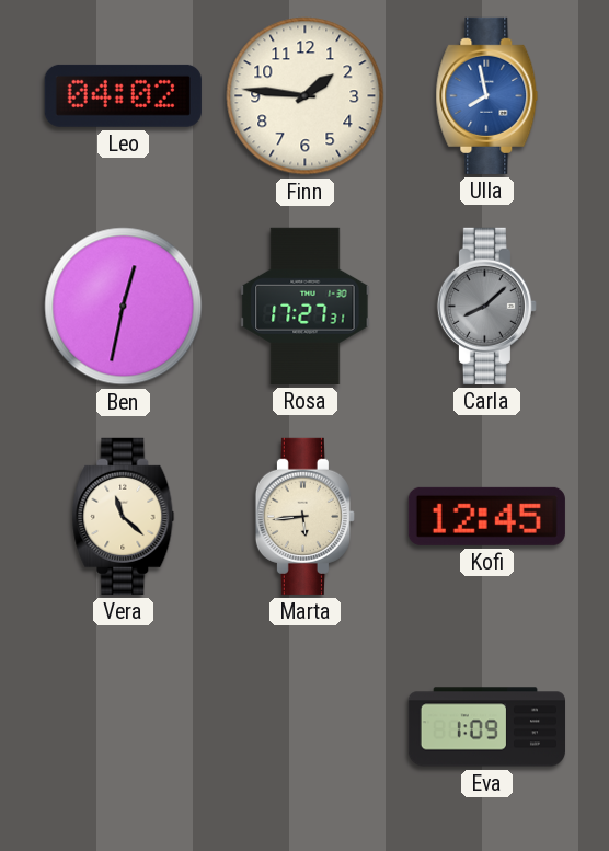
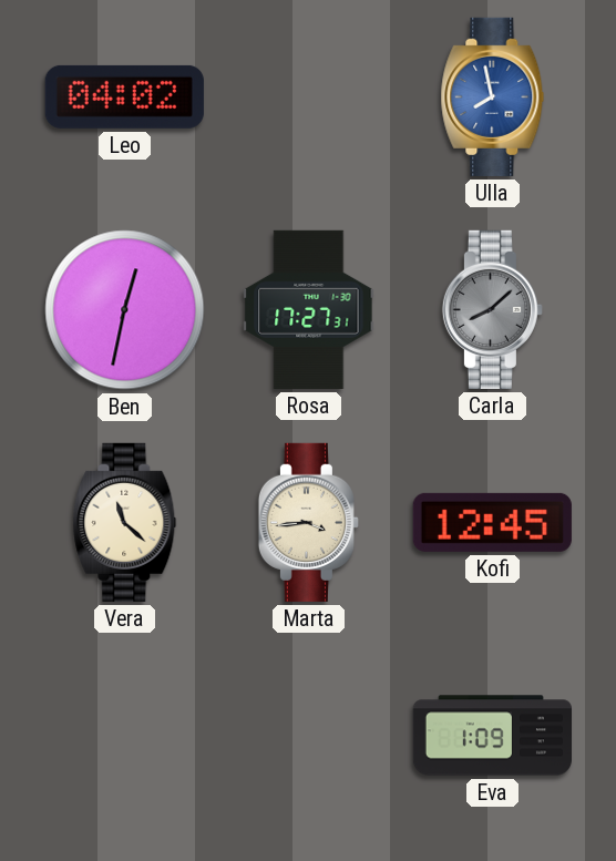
Finn: 1:46 -> none (306, 96)
Marta: 5:44 -> 3:44 (308, 522)
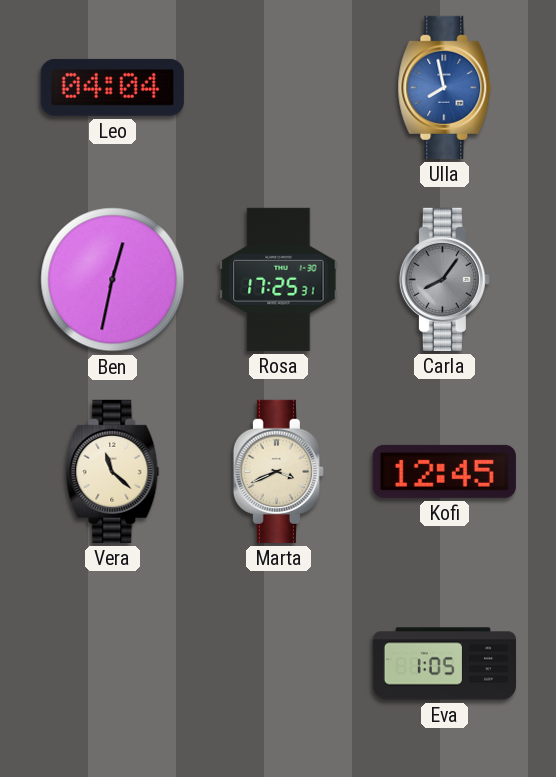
Leo: 04:02 -> 04:04 (112, 87)
Rosa: 17:27 -> 17:25 (279, 279)
Carla: 8:08 -> 8:06 (444, 279)
Marta: 3:44 -> 3:41 (278, 471)
Eva: 1:09 -> 1:05 (444, 664)
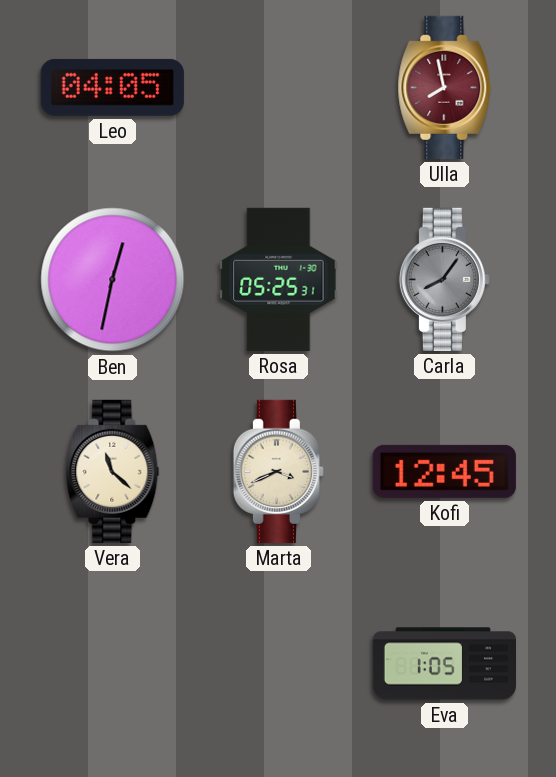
Leo: 04:04 -> 04:05 (112, 87)
Ulla dial: blue -> burgundy (445, 87)
Rosa: 17:25 -> 05:25 (279, 279)
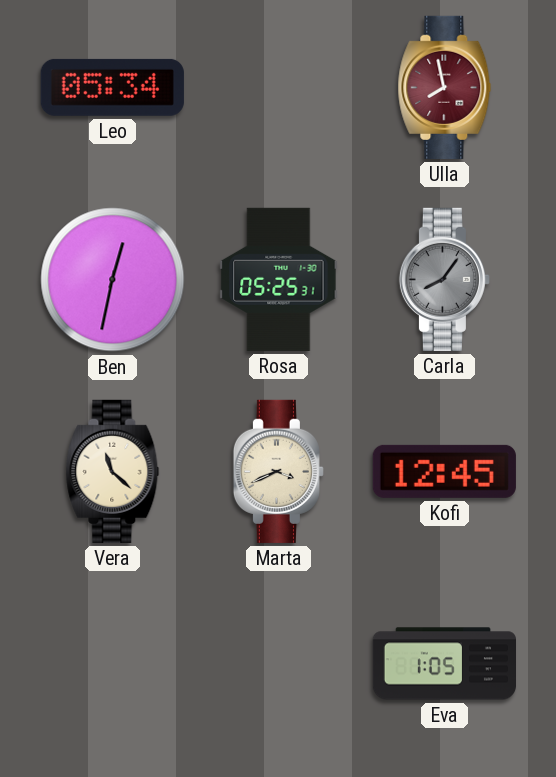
Leo: 04:05 -> 05:34 (112, 87)
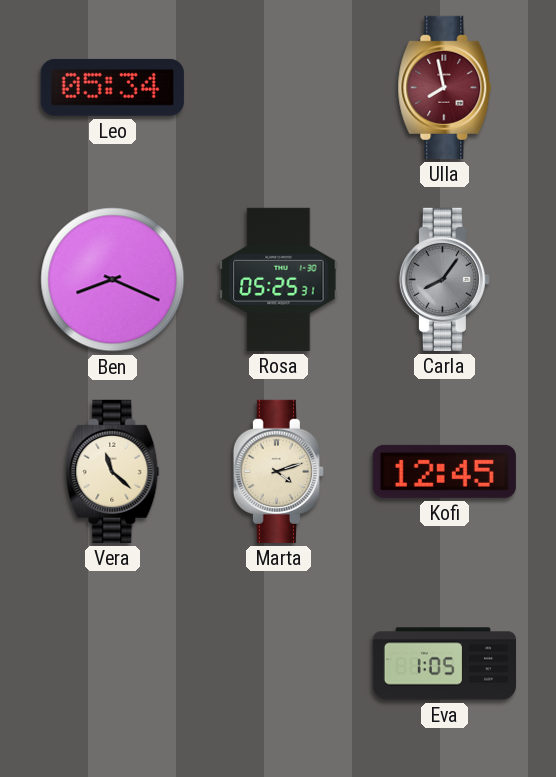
Ben: 12:32 -> 8:19 (113, 280)
Marta: 3:41 -> 4:12 (278, 471)
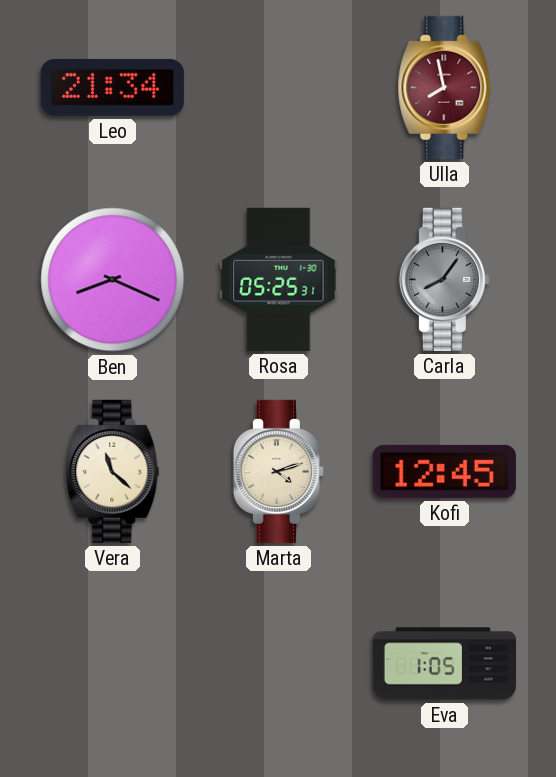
Leo: 05:34 -> 21:34 (112, 87)
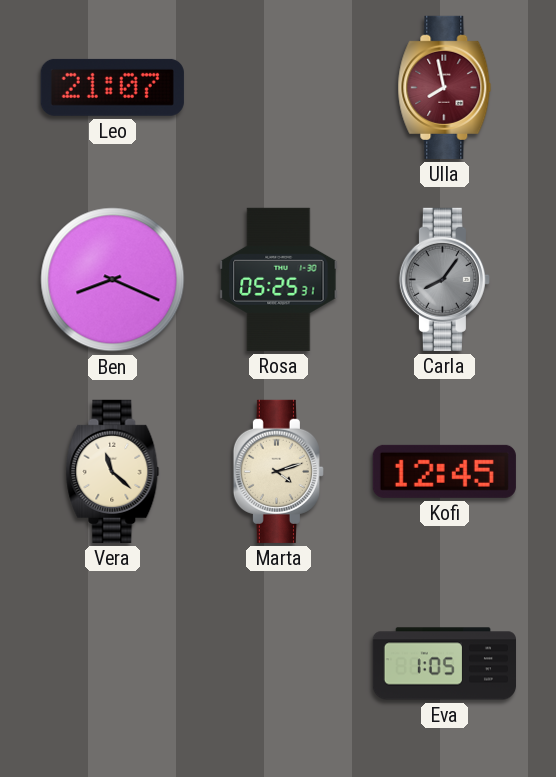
Leo: 21:34 -> 21:07 (112, 87)
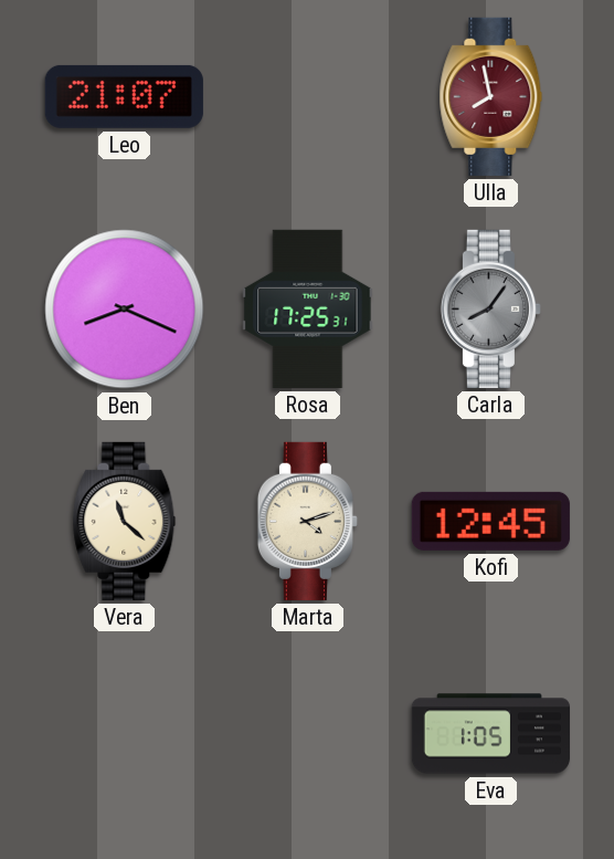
Rosa: 05:25 -> 17:25 (308, 308)
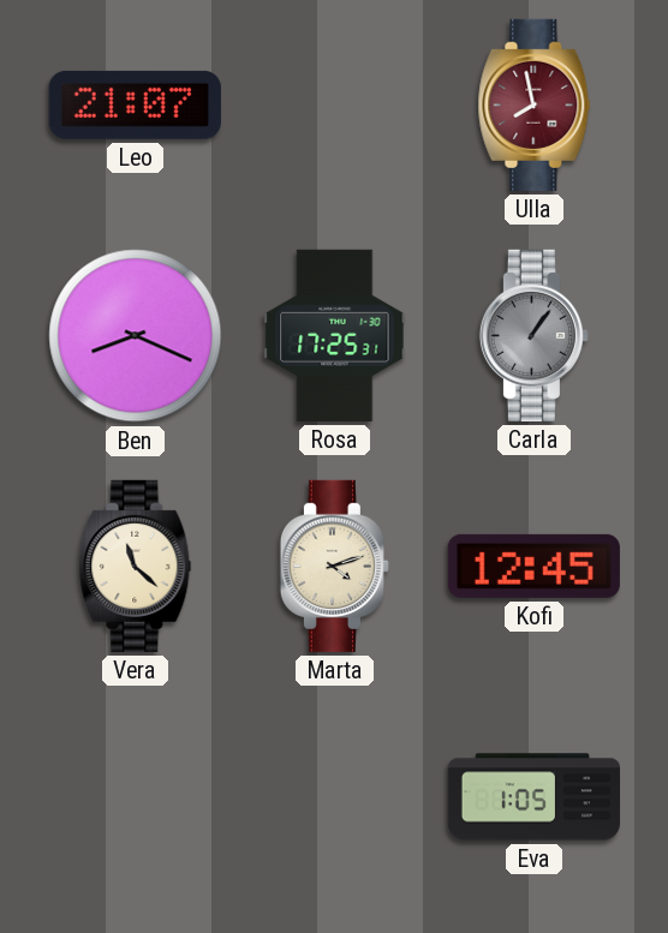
Carla: 8:06 -> 1:06 (533, 335)
